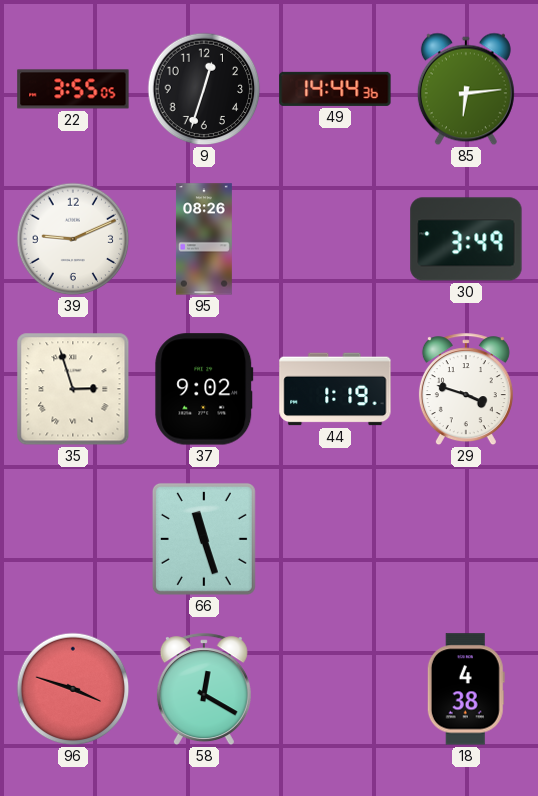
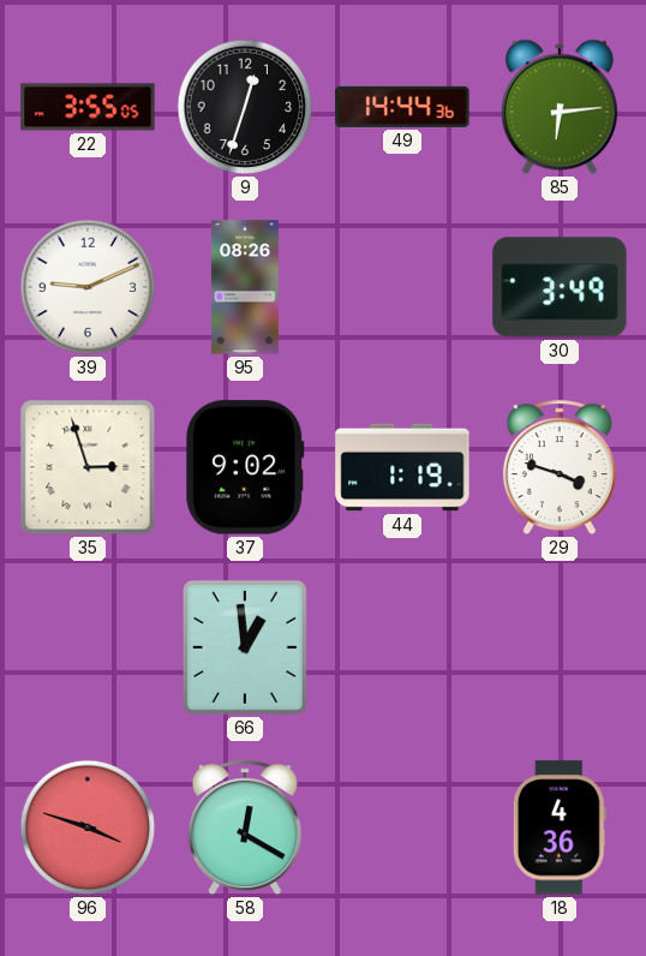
66: 11:27 -> 12:59 (245, 647)
18: 4:38 -> 4:36 (560, 827)
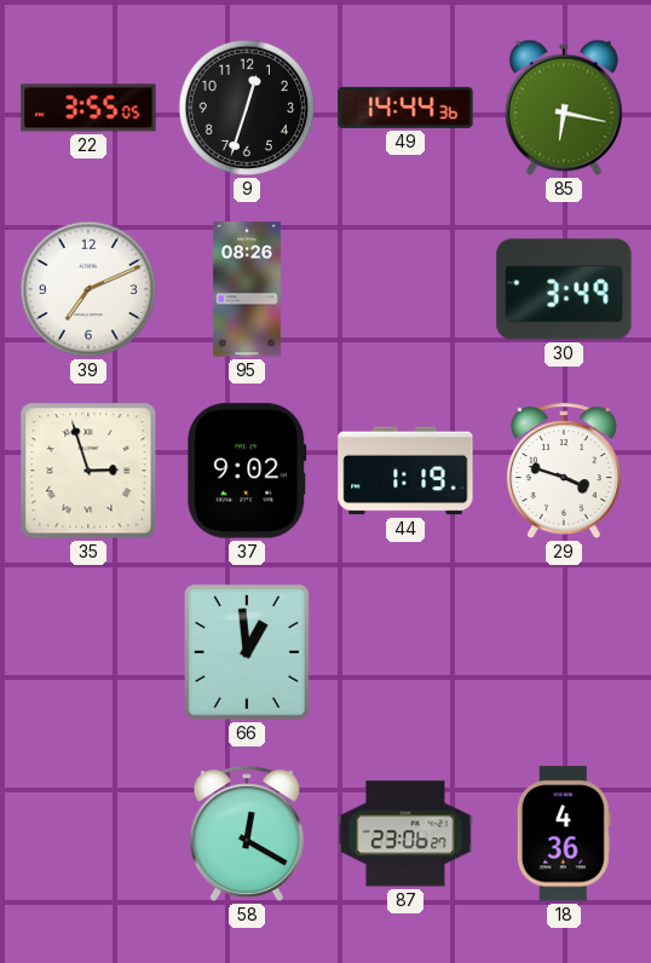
85: 6:14 -> 6:17 (564, 108)
39: 9:11 -> 7:11 (88, 289)
96: 3:48 -> none (88, 827)
87: none -> 23:06 (405, 834)
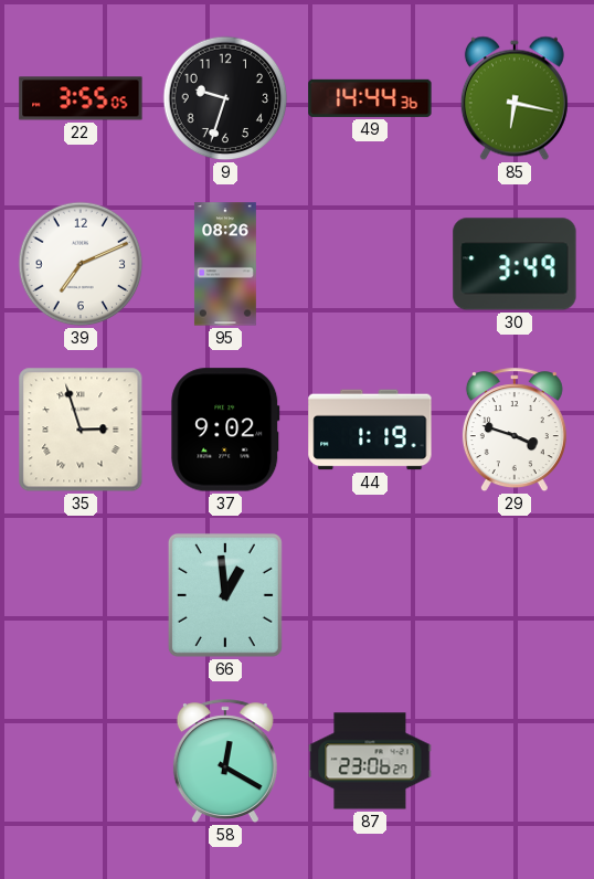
9: 12:33 -> 9:33 (225, 98)
18: 4:36 -> none (564, 834)
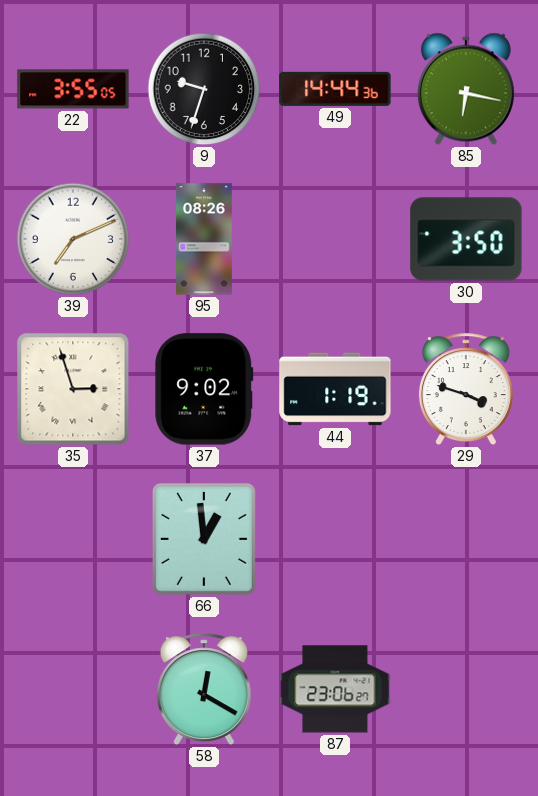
30: 3:49 -> 3:50 (466, 239)
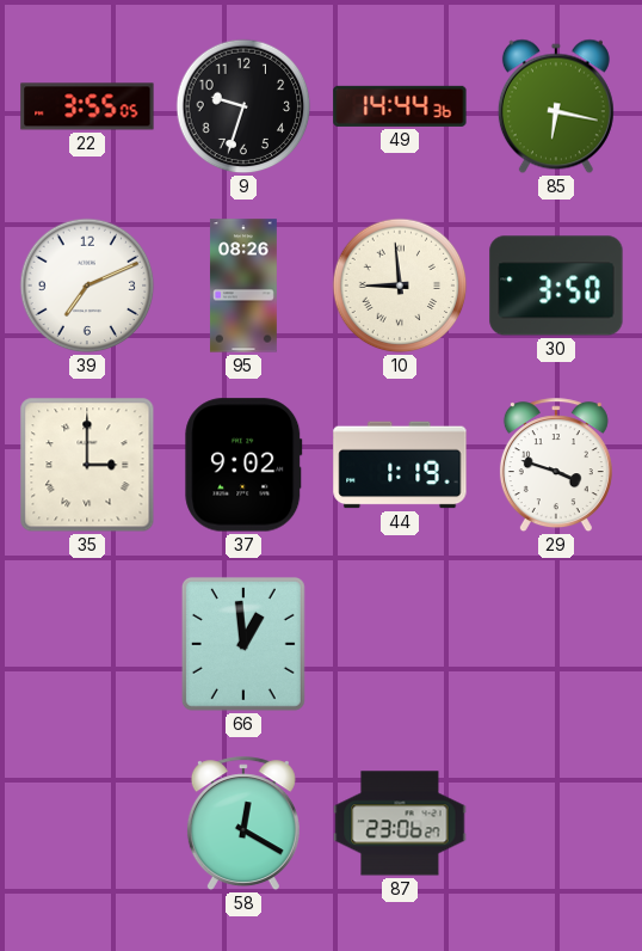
10: none -> 8:59 (400, 286)
35: 2:57 -> 3:00 (87, 465)
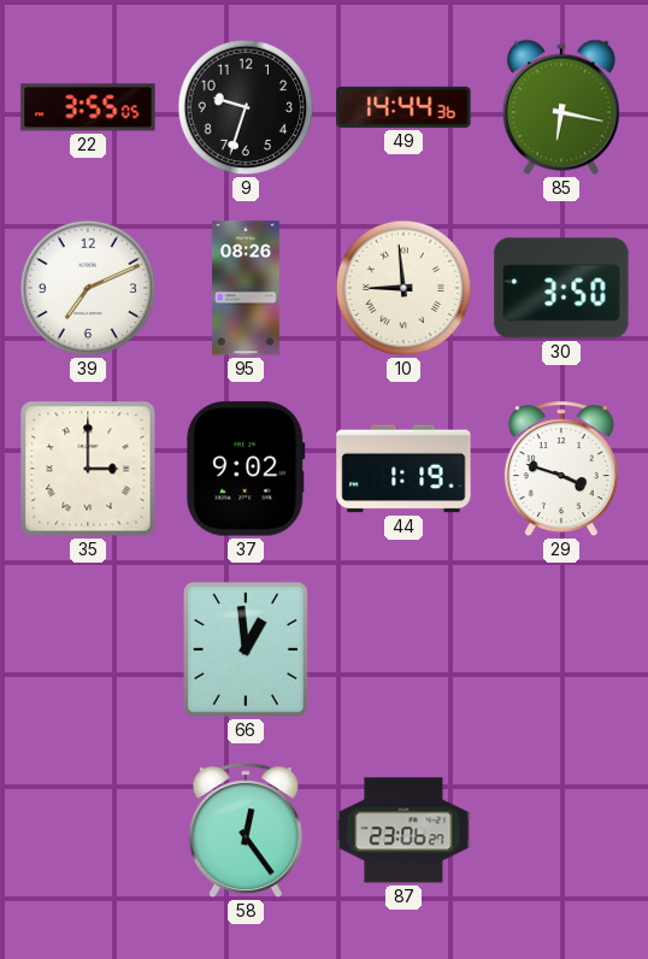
58: 12:20 -> 12:24 (246, 831)
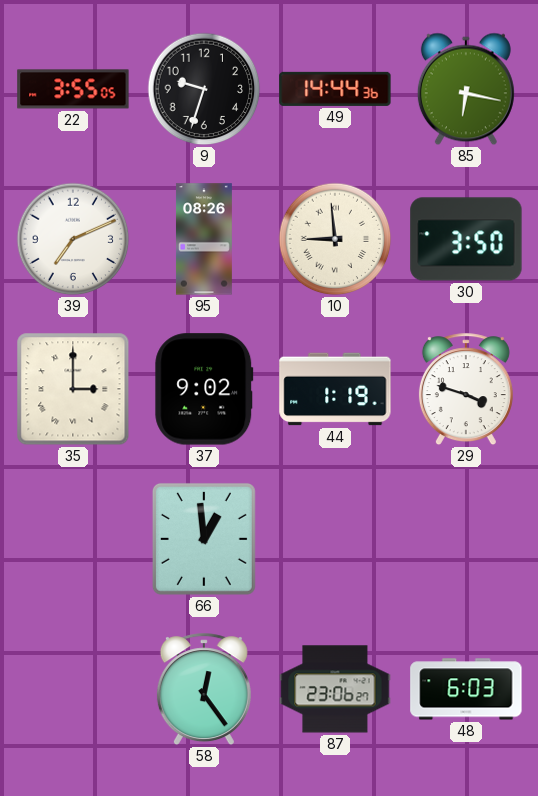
48: none -> 6:03 (466, 689)
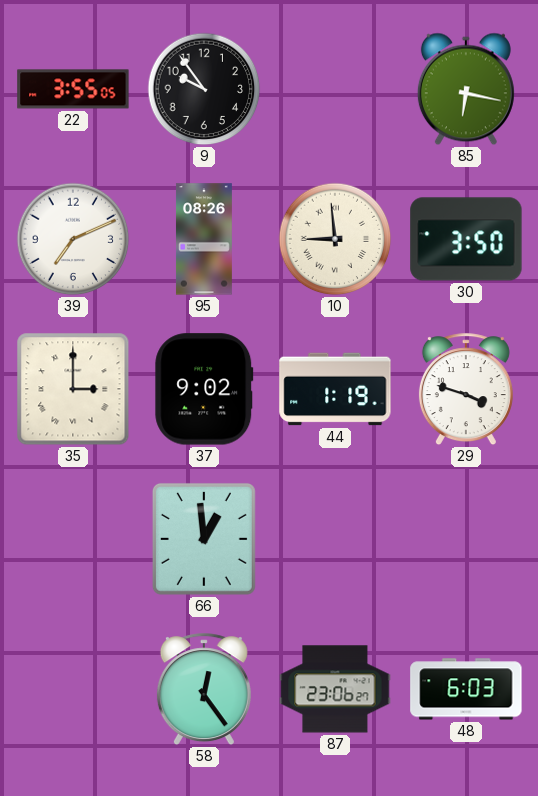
9: 9:33 -> 9:54 (204, 89)
49: 14:44 -> none (335, 89)
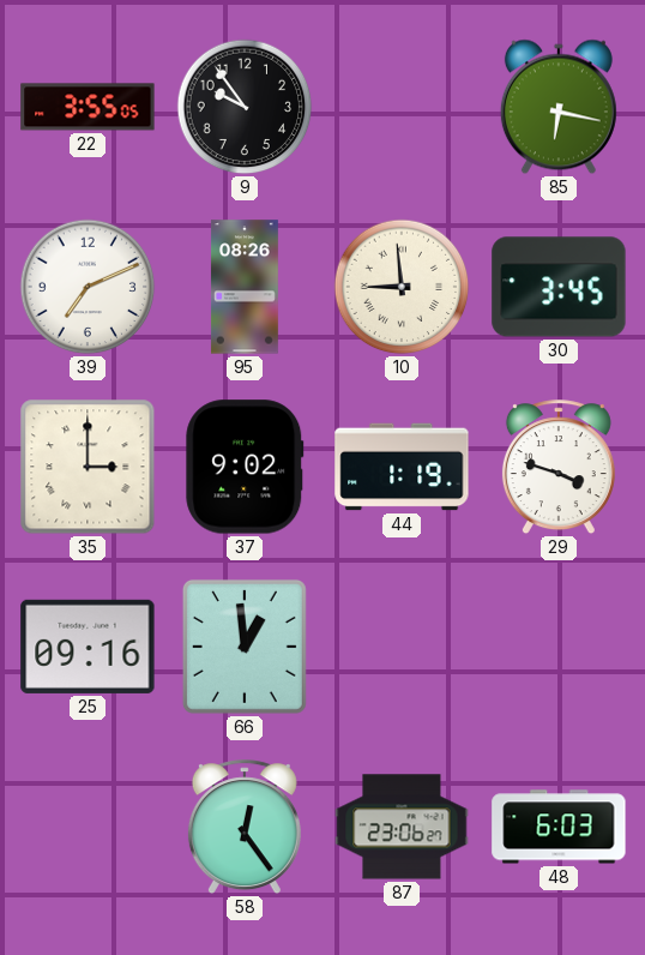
30: 3:50 -> 3:45 (559, 287)
25: none -> 09:16 (88, 647)
